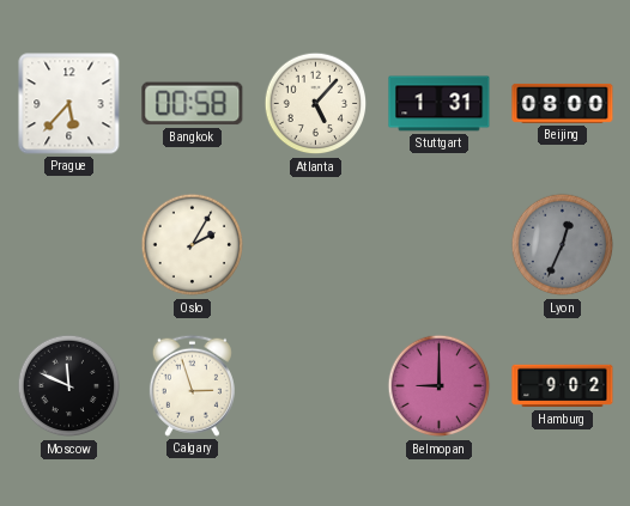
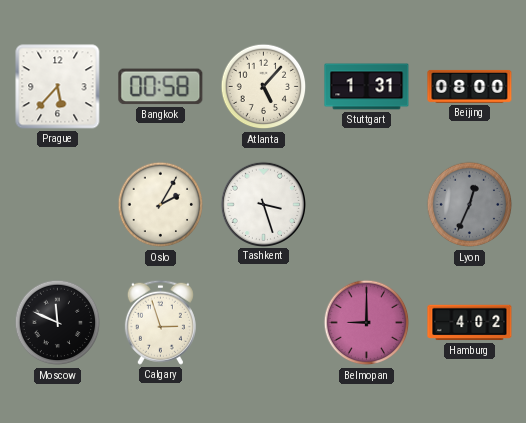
Tashkent: none -> 3:27 (263, 204)
Hamburg: 9:02 -> 4:02 (470, 323)
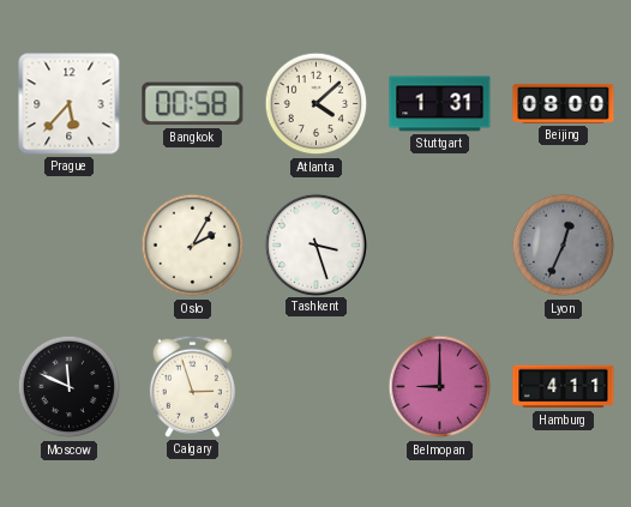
Atlanta: 5:07 -> 4:08 (317, 104)
Hamburg: 4:02 -> 4:11 (564, 387)
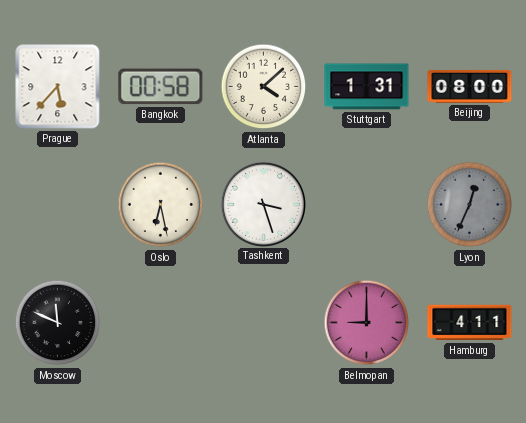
Oslo: 2:05 -> 6:28 (161, 205)
Calgary: 2:57 -> none (192, 386)
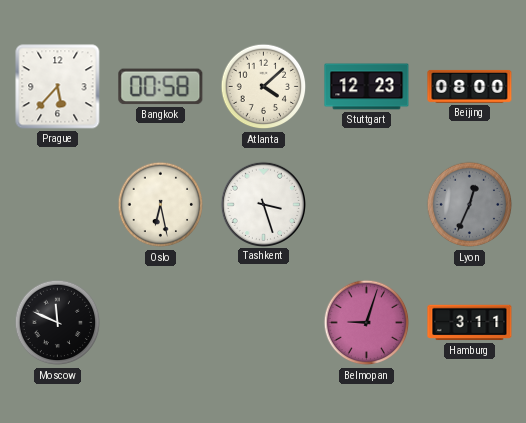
Stuttgart: 1:31 -> 12:23 (367, 87)
Belmopan: 9:00 -> 9:03 (367, 323)
Hamburg: 4:11 -> 3:11 (470, 323)
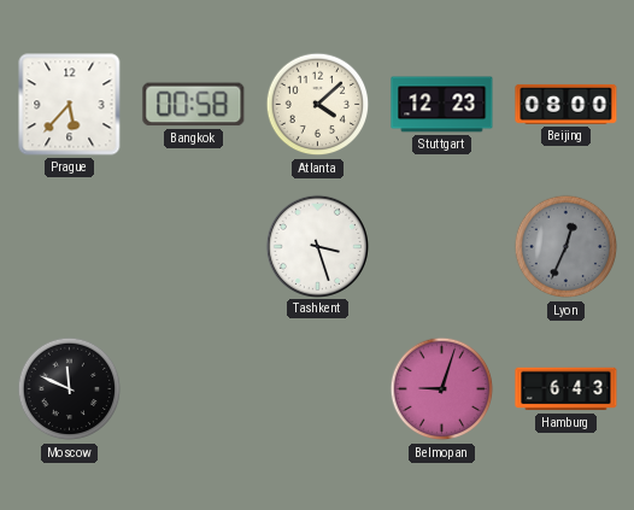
Oslo: 6:28 -> none (161, 205)
Hamburg: 3:11 -> 6:43 (567, 389)
